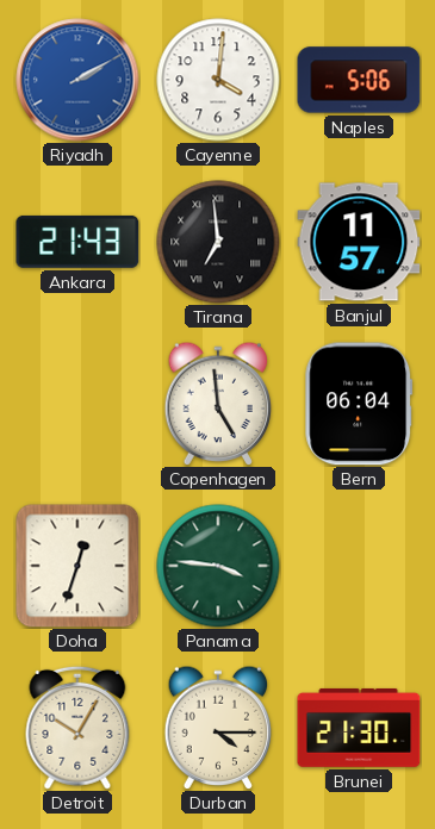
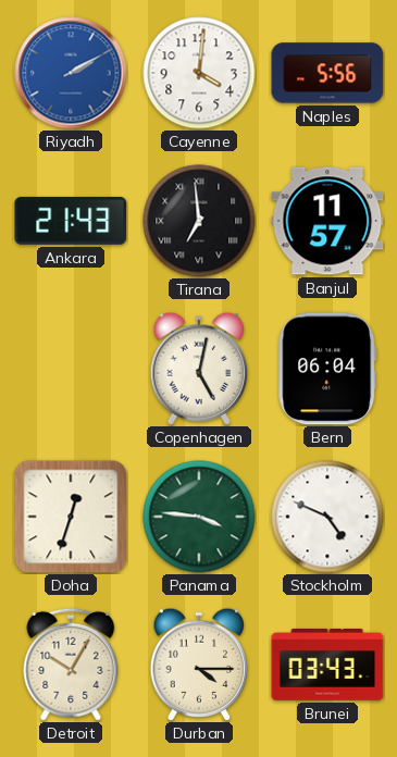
Naples: 5:06 -> 5:56 (327, 73)
Copenhagen: 4:59 -> 5:02 (199, 368)
Stockholm: none -> 4:49 (327, 517)
Brunei: 21:30 -> 03:43 (327, 665)
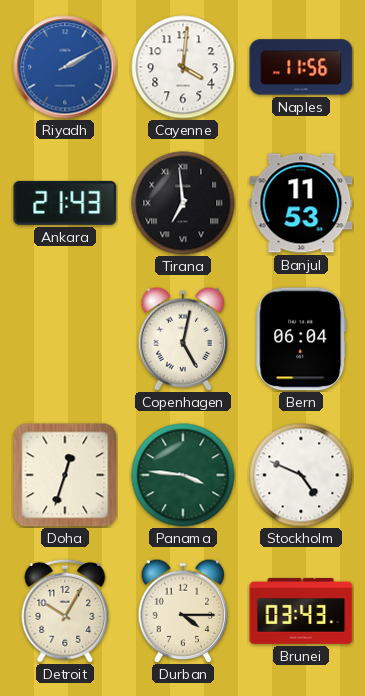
Naples: 5:56 -> 11:56 (301, 67)
Banjul: 11:57 -> 11:53 (301, 203)
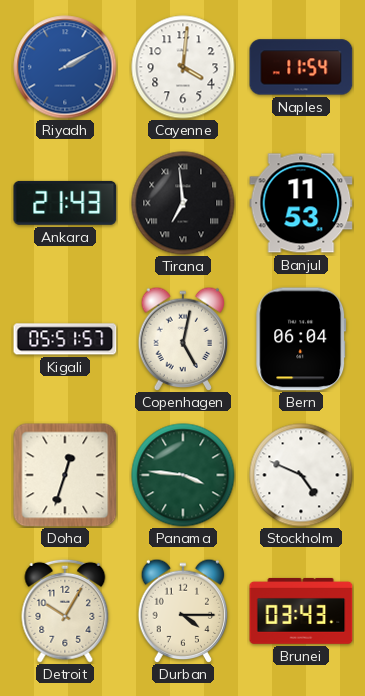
Naples: 11:56 -> 11:54 (301, 67)
Kigali: none -> 05:51 (65, 339)
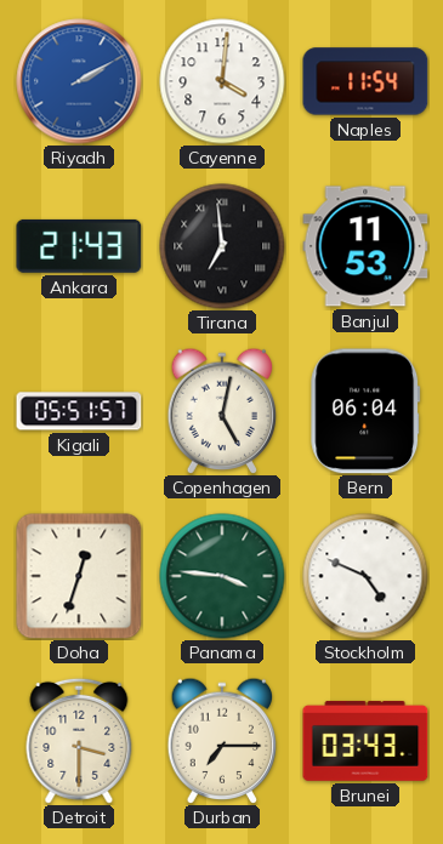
Detroit: 10:05 -> 3:30 (79, 741)
Durban: 4:15 -> 7:15 (222, 740)
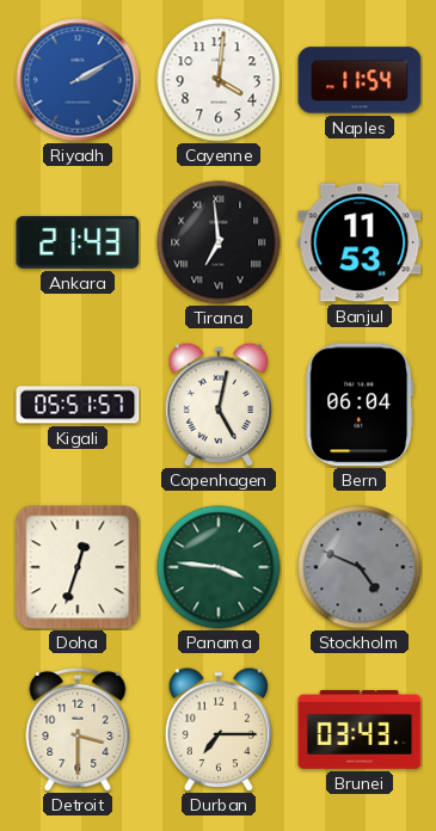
Stockholm dial: white -> grey (360, 567)
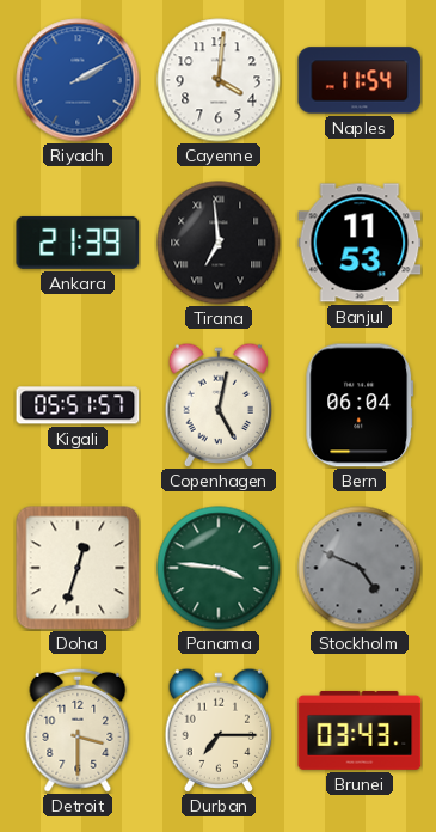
Ankara: 21:43 -> 21:39 (78, 243)
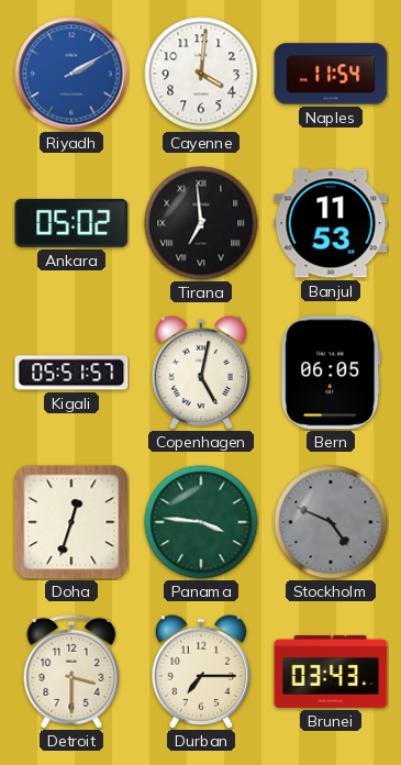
Ankara: 21:39 -> 05:02 (71, 223)
Bern: 06:04 -> 06:05 (331, 373)
